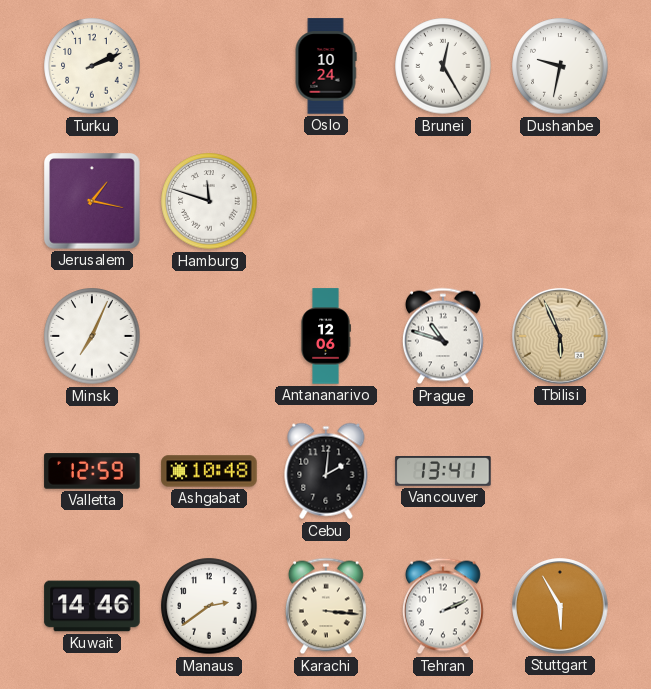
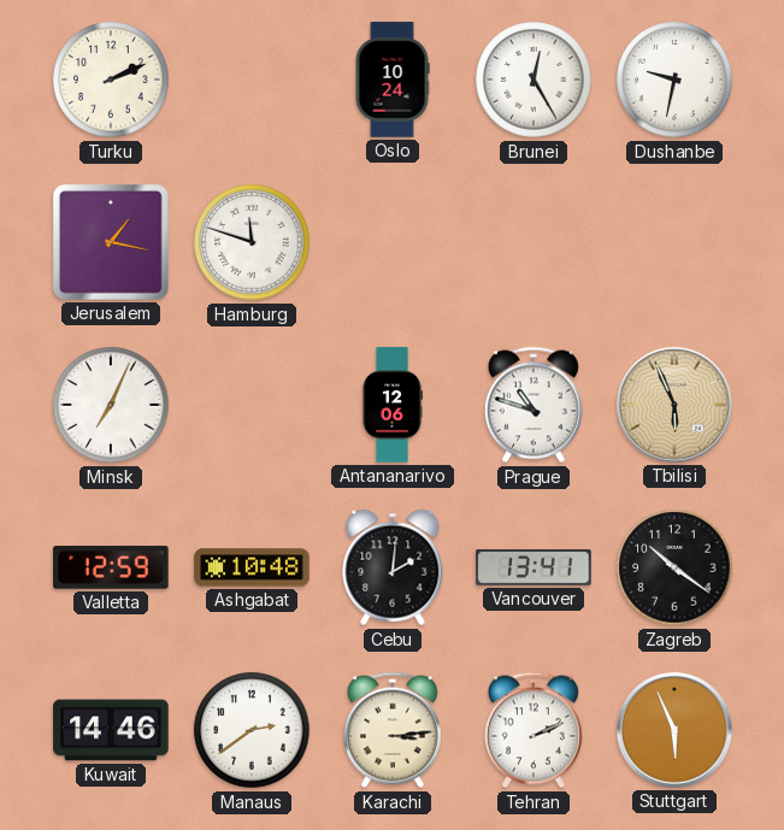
Zagreb: none -> 10:21 (674, 567)
Karachi: 3:16 -> 3:14 (393, 730)
Stuttgart: 5:55 -> 5:56 (674, 730)
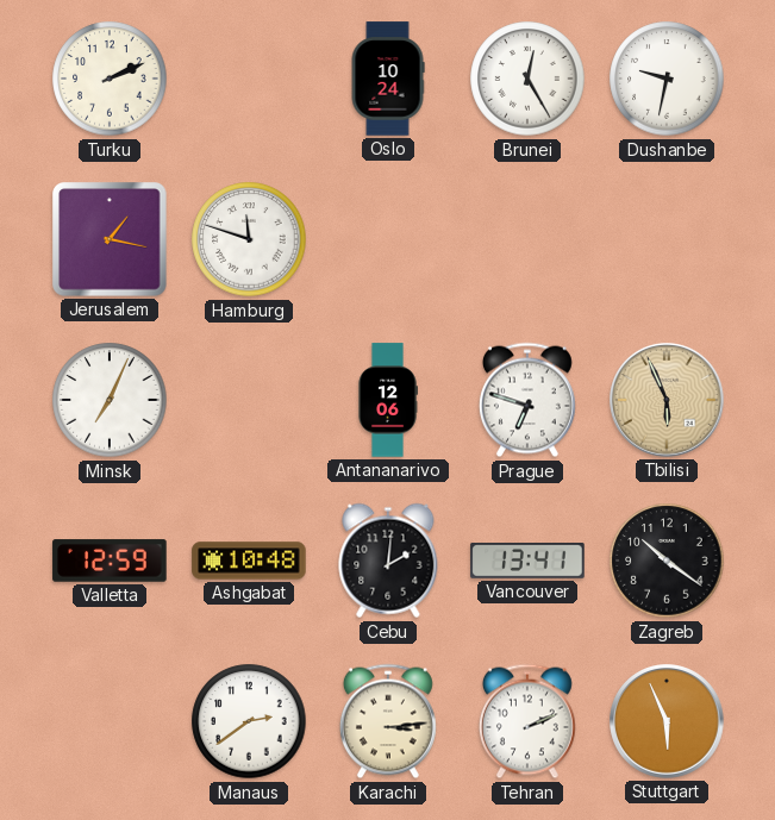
Prague: 10:48 -> 6:48 (527, 400)
Kuwait: 14:46 -> none (111, 730)
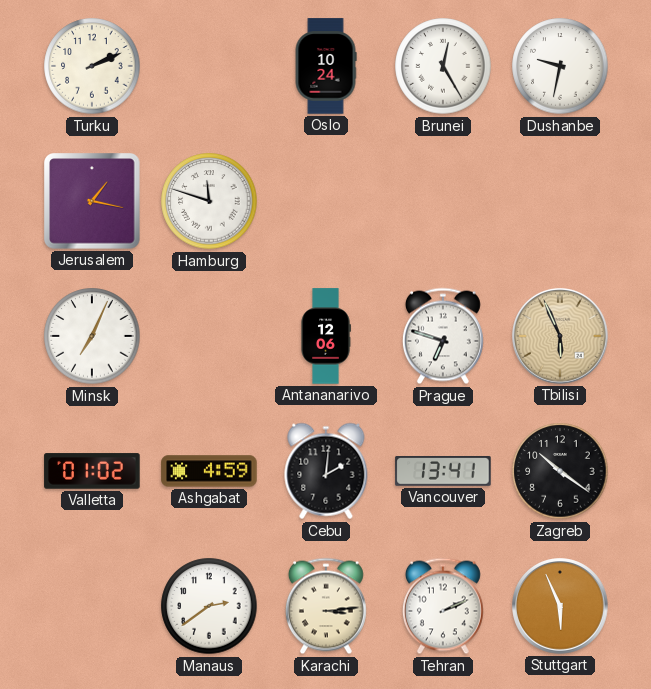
Valletta: 12:59 -> 01:02 (92, 471)
Ashgabat: 10:48 -> 4:59 (209, 471)
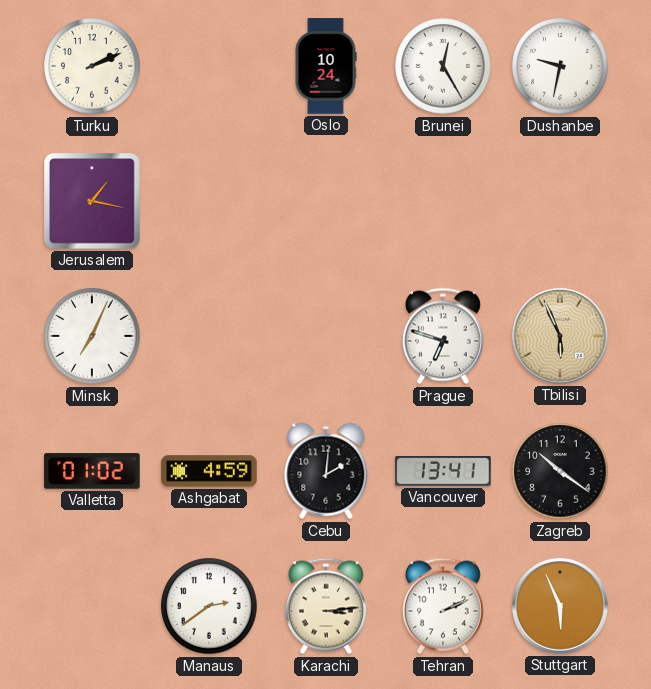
Hamburg: 11:48 -> none (209, 201)
Antananarivo: 12:06 -> none (326, 336)
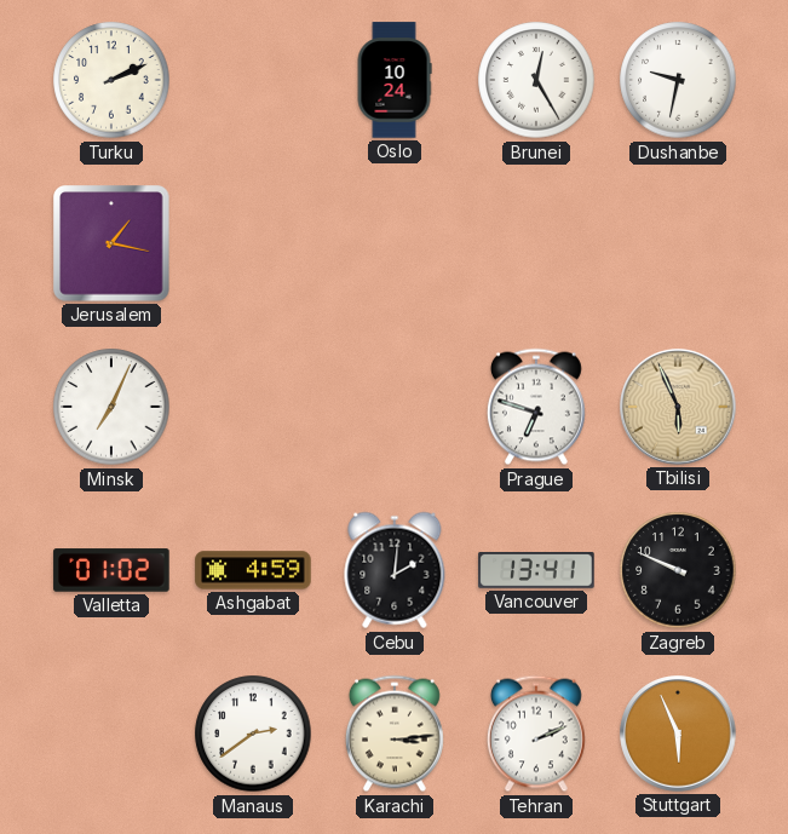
Zagreb: 10:21 -> 9:49 (678, 570)
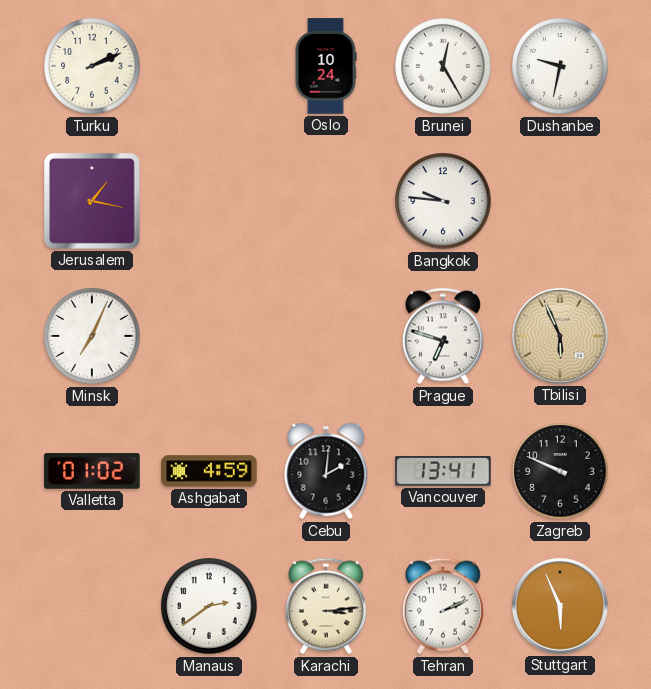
Bangkok: none -> 9:46 (443, 201)
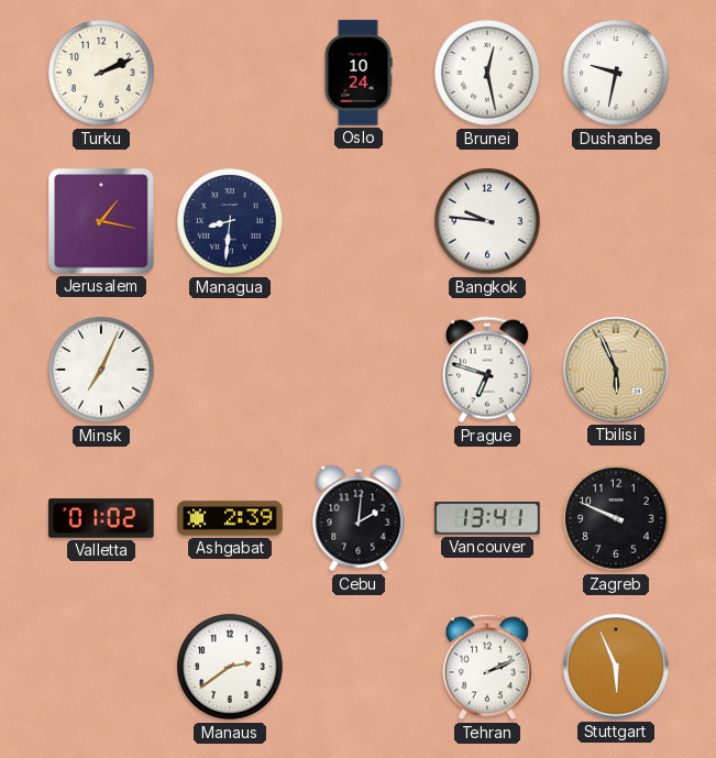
Brunei: 12:25 -> 12:28 (487, 73)
Managua: none -> 8:31 (230, 221)
Ashgabat: 4:59 -> 2:39 (230, 518)
Karachi: 3:14 -> none (326, 606)
